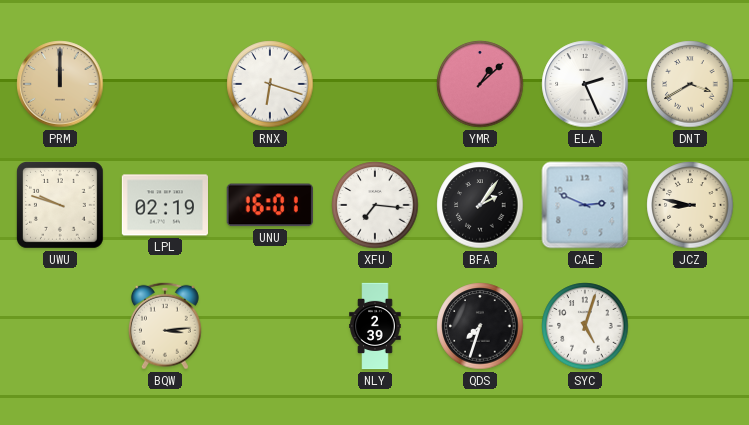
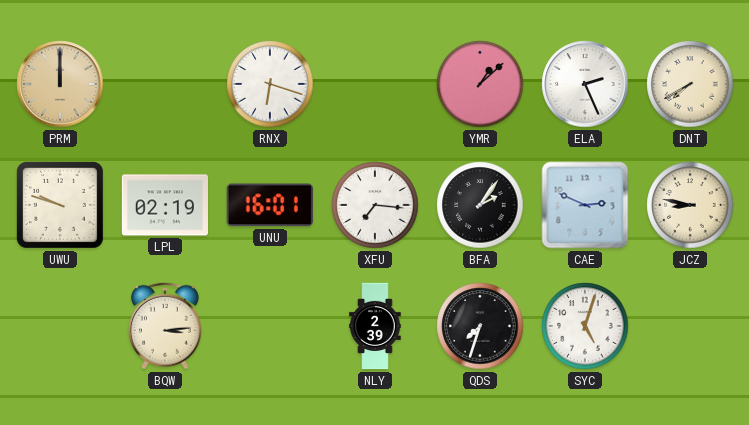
DNT: 3:40 -> 7:40 (690, 84)
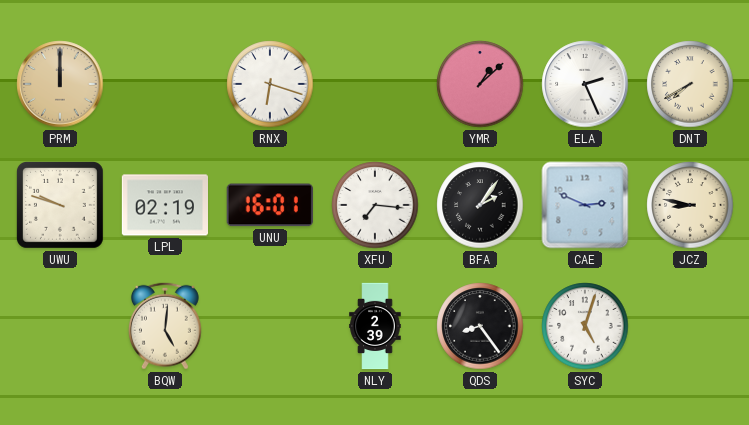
BQW: 3:14 -> 5:01 (165, 326)
QDS: 7:33 -> 8:24 (480, 326)
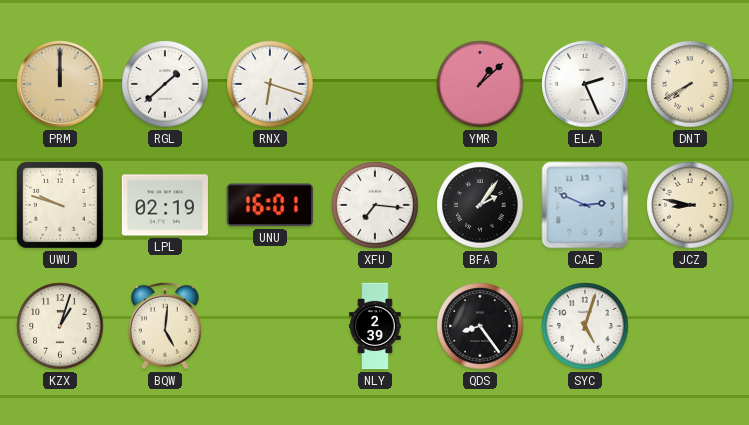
RGL: none -> 1:38 (165, 84)
KZX: none -> 1:03 (60, 326)
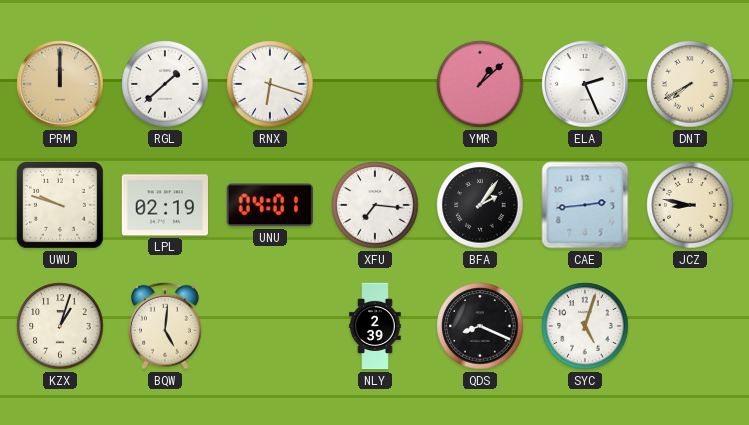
UNU: 16:01 -> 04:01 (270, 205)
CAE: 2:49 -> 2:44 (585, 205)
QDS: 8:24 -> 8:19 (480, 326)
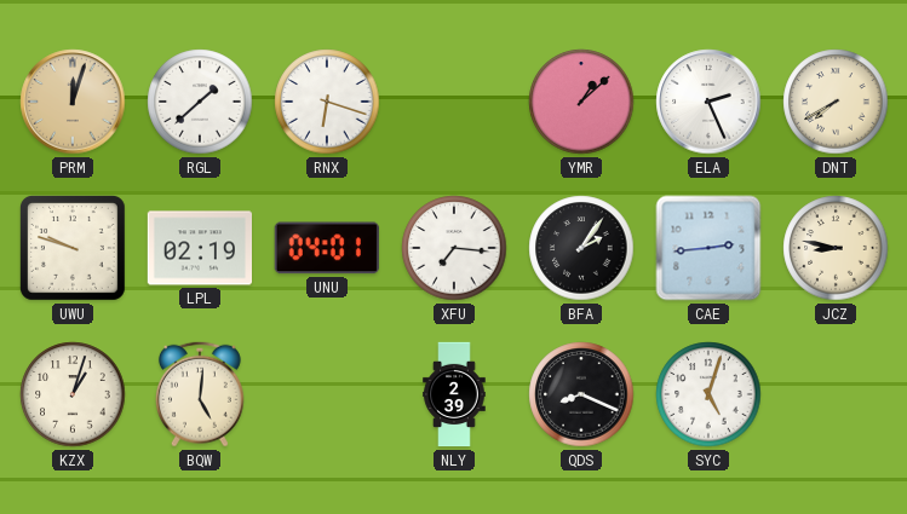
PRM: 12:00 -> 12:03 (73, 102)
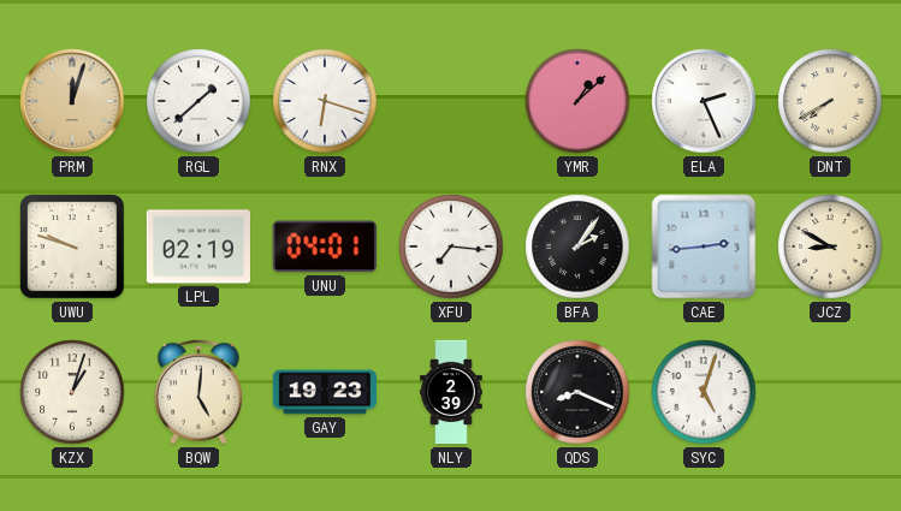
JCZ: 8:47 -> 8:50 (830, 246)
GAY: none -> 19:23 (325, 392)
